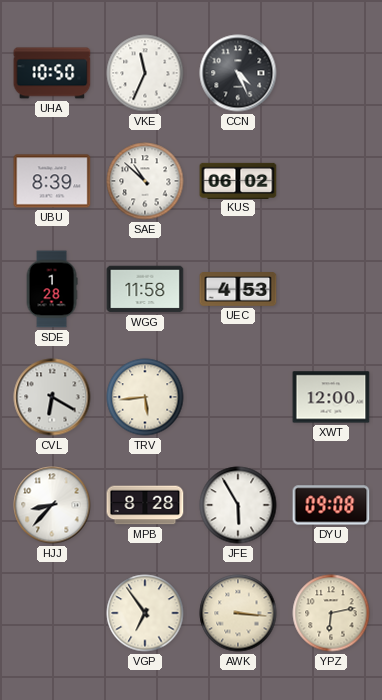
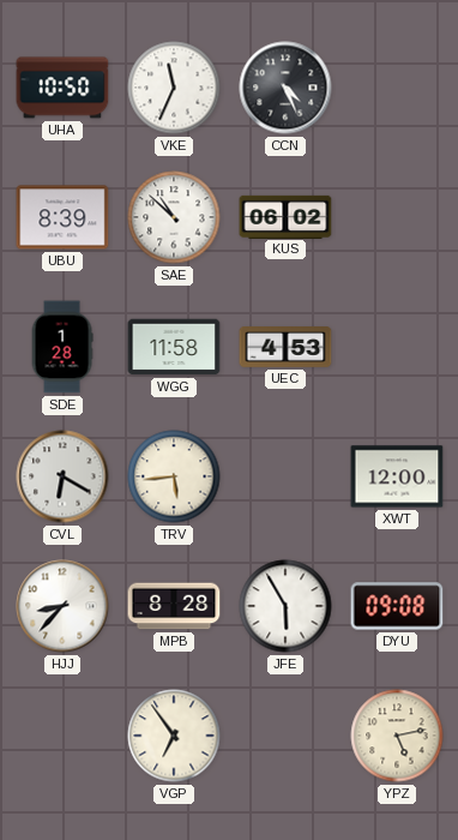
AWK: 3:16 -> none (238, 613)
YPZ: 6:13 -> 5:13 (397, 736)
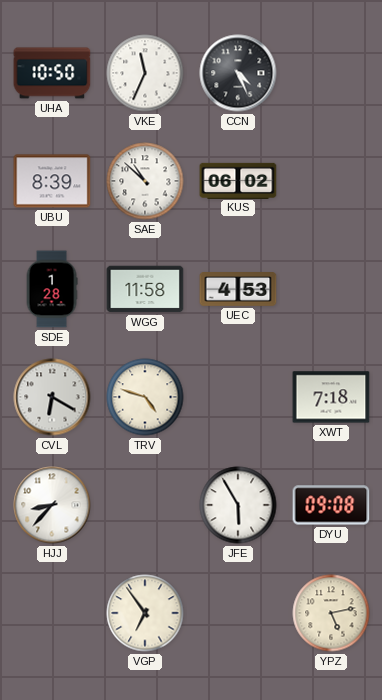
TRV: 5:44 -> 4:48 (145, 397)
XWT: 12:00 -> 7:18 (331, 397)
MPB: 8:28 -> none (174, 606)
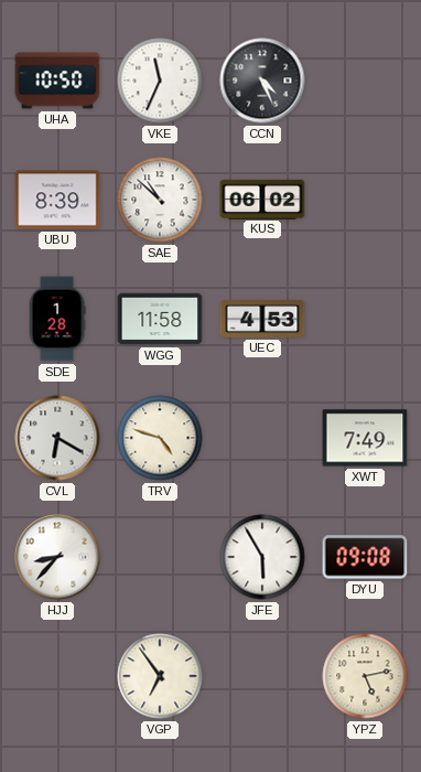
XWT: 7:18 -> 7:49 (365, 438)
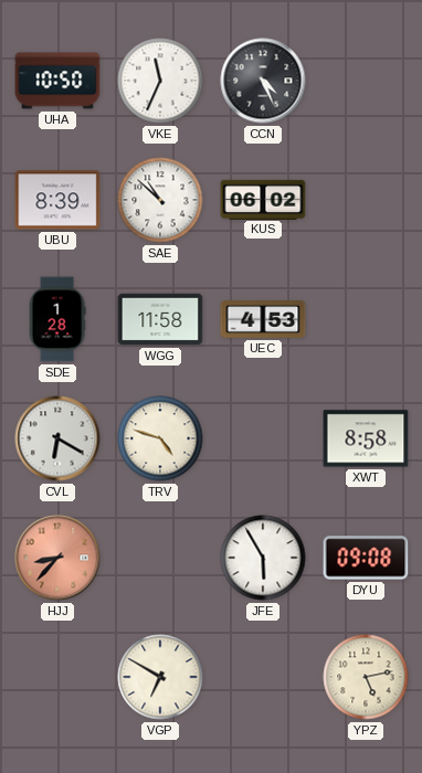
XWT: 7:49 -> 8:58 (366, 438)
HJJ dial: white -> salmon (57, 558)
VGP: 6:54 -> 6:50 (160, 677)
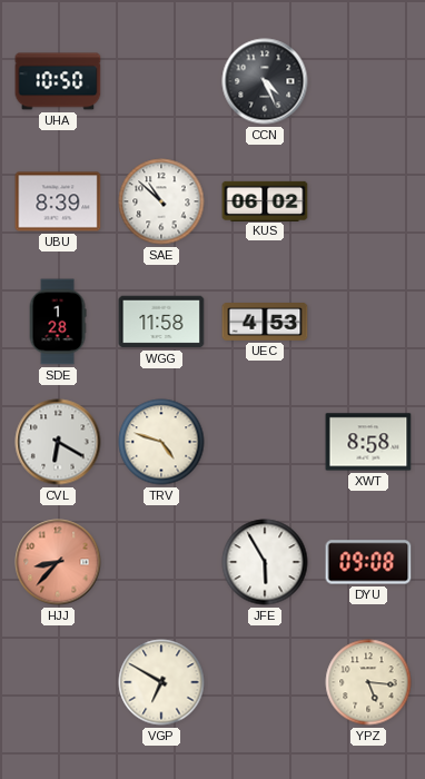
VKE: 11:34 -> none (160, 81)
YPZ: 5:13 -> 5:16 (368, 682)
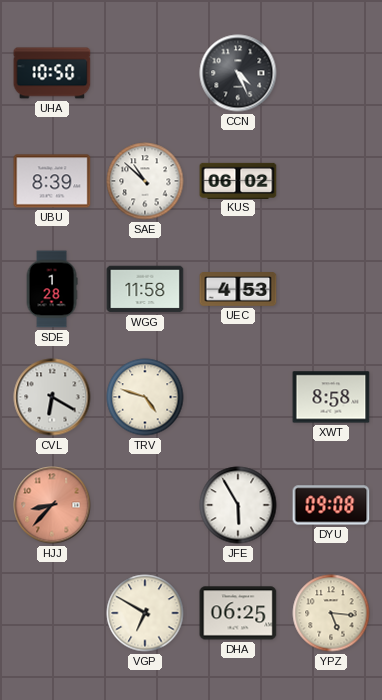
DHA: none -> 06:25 (238, 613)
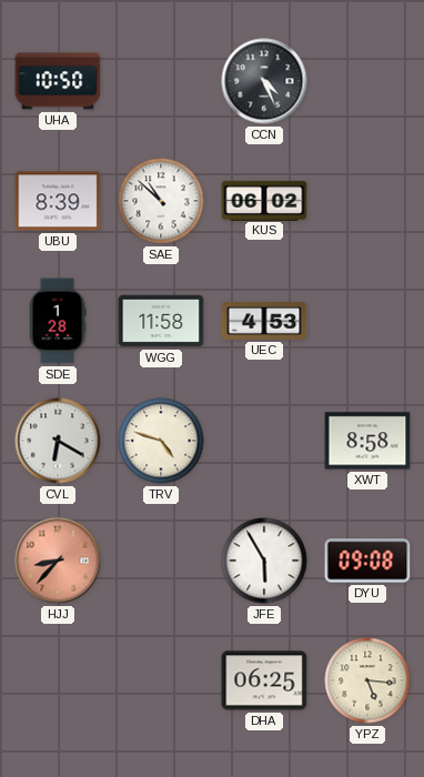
VGP: 6:50 -> none (145, 613)
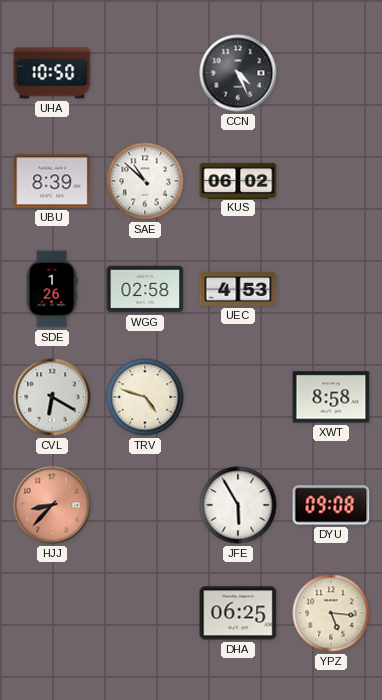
SDE: 1:28 -> 1:26 (52, 289)
WGG: 11:58 -> 02:58 (145, 289)
